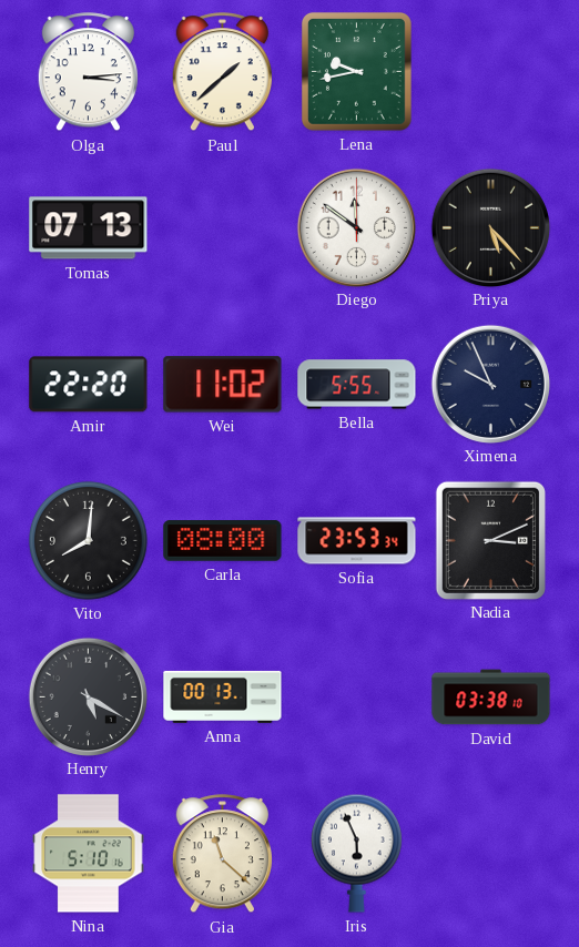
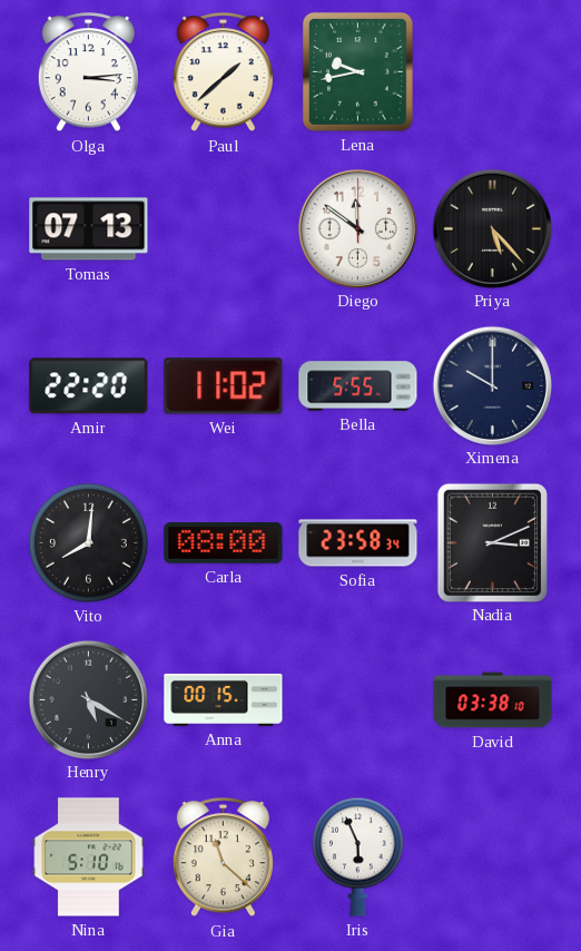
Ximena: 9:56 -> 10:00 (492, 385)
Sofia: 23:53 -> 23:58 (358, 543)
Anna: 00:13 -> 00:15 (224, 699)
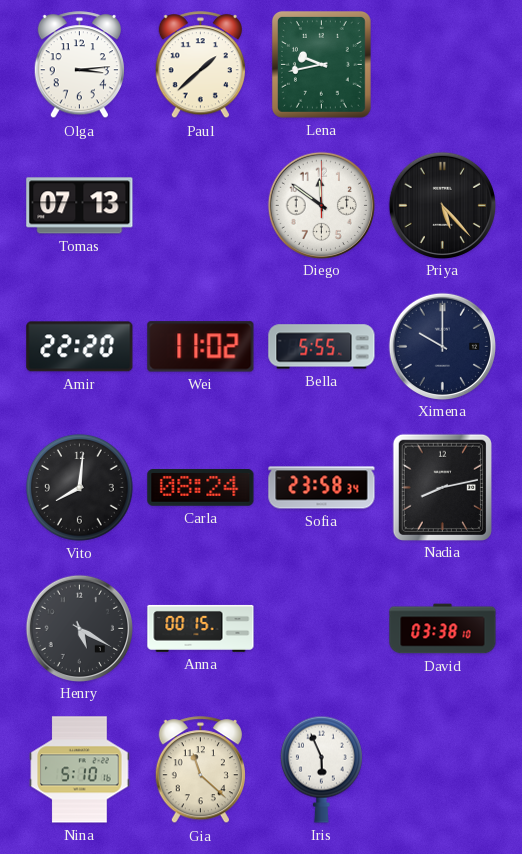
Carla: 08:00 -> 08:24 (201, 488)
Nadia: 3:11 -> 8:13 (442, 487)
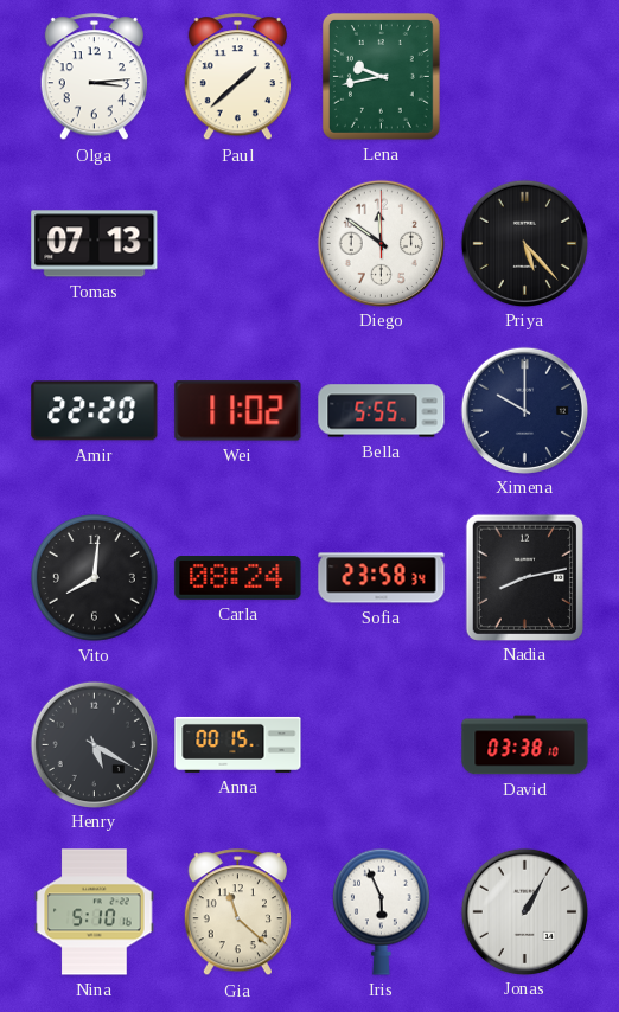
Jonas: none -> 1:05 (524, 911)
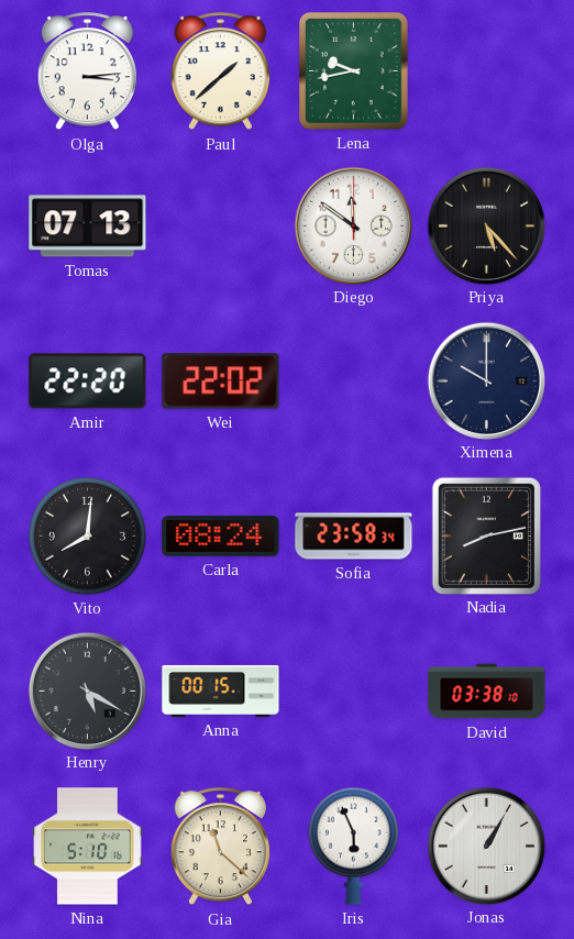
Wei: 11:02 -> 22:02 (221, 382)
Bella: 5:55 -> none (382, 411)
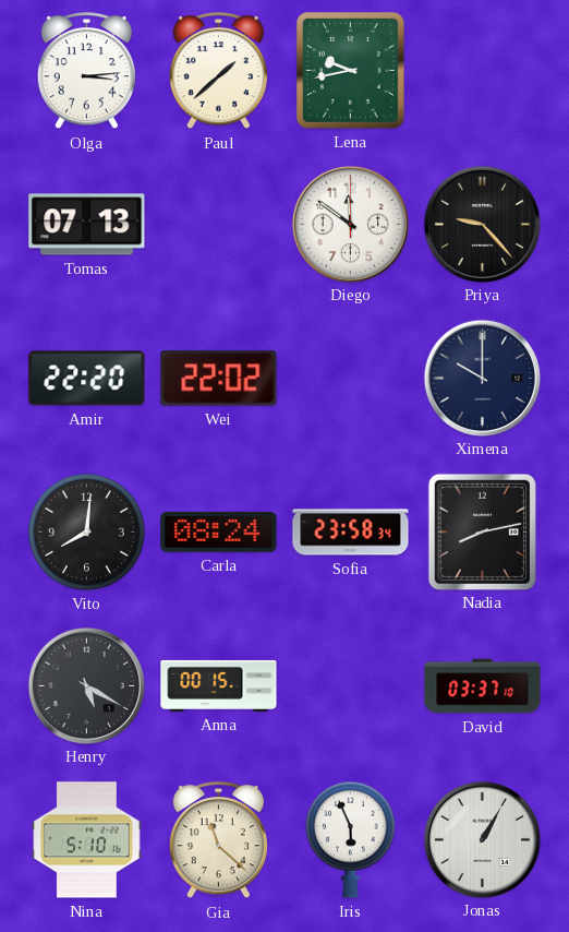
Priya: 5:23 -> 9:23 (482, 224)
David: 03:38 -> 03:37 (483, 686)
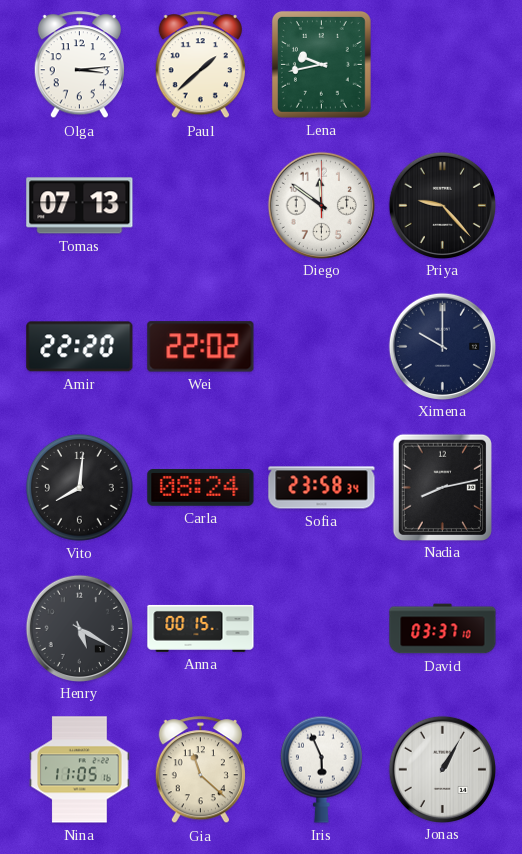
Nina: 5:10 -> 11:05 (80, 770)
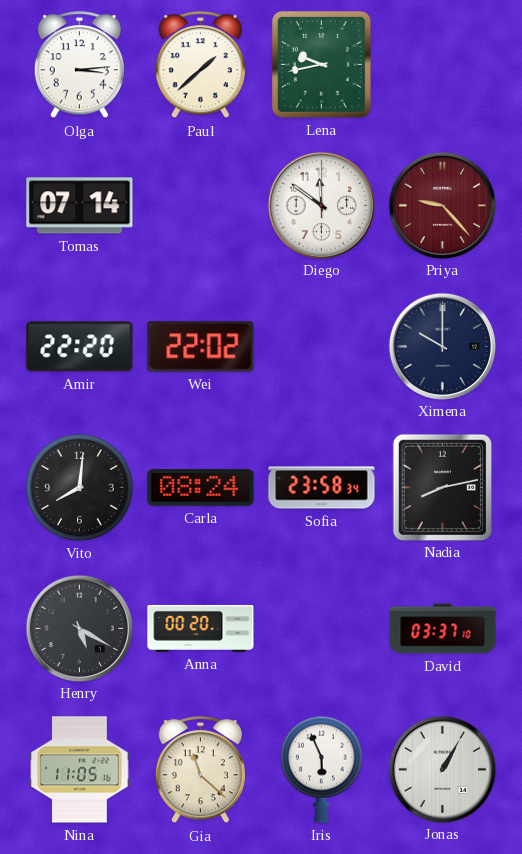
Tomas: 07:13 -> 07:14 (80, 206)
Priya dial: black -> burgundy (442, 205)
Anna: 00:15 -> 00:20 (201, 628)
